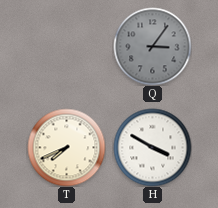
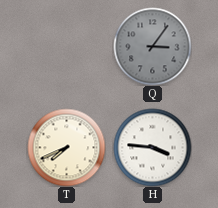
H: 3:50 -> 3:46 (152, 147)
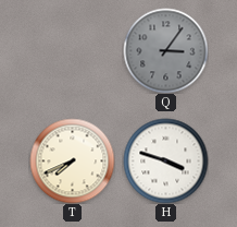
H: 3:46 -> 3:48 (165, 160)
